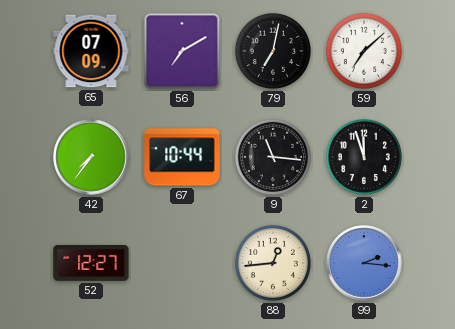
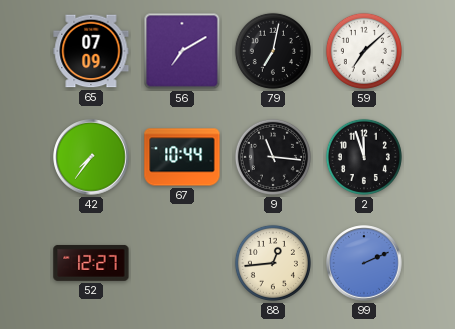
99: 2:16 -> 2:11 (364, 263)
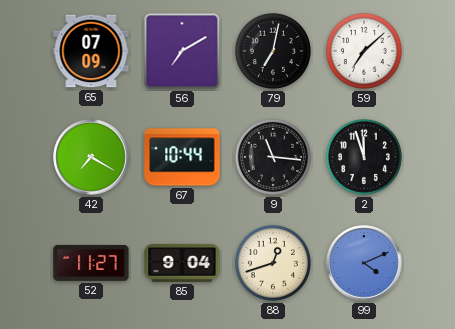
42: 7:36 -> 7:20 (91, 157)
52: 12:27 -> 11:27 (91, 263)
85: none -> 9:04 (182, 263)
88: 12:44 -> 12:42 (273, 263)
99: 2:11 -> 4:11 (364, 263)
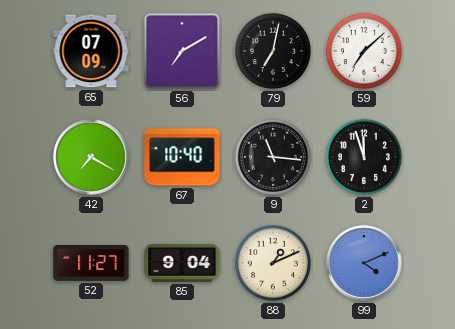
67: 10:44 -> 10:40 (182, 157)
88: 12:42 -> 1:11 (273, 263)
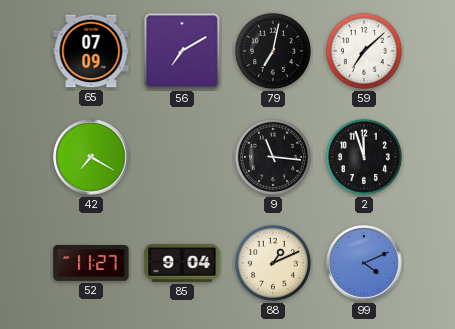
67: 10:40 -> none (182, 157)
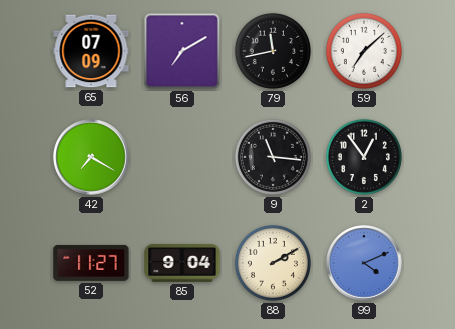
79: 7:02 -> 11:43 (273, 51)
2: 11:57 -> 12:54 (364, 157)
88: 1:11 -> 2:10 (273, 263)
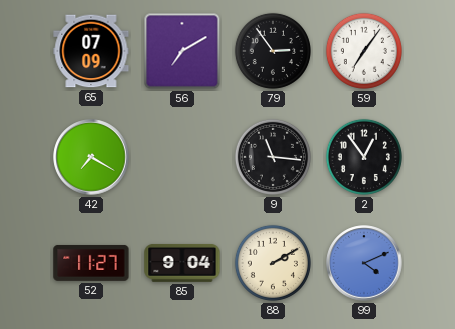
79: 11:43 -> 2:54 (273, 51)
59: 7:08 -> 7:06 (364, 51)
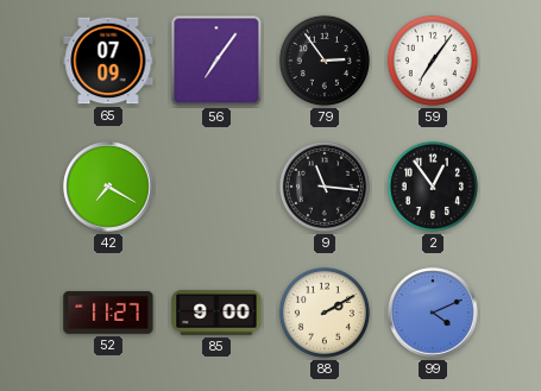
56: 7:10 -> 7:06 (216, 61)
85: 9:04 -> 9:00 (216, 313)
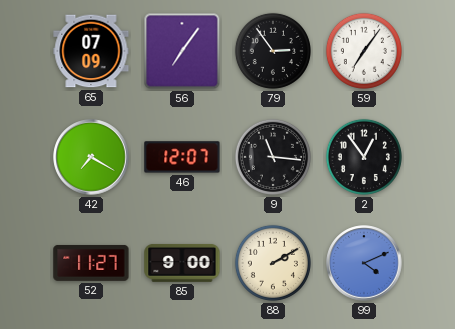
46: none -> 12:07 (182, 157)
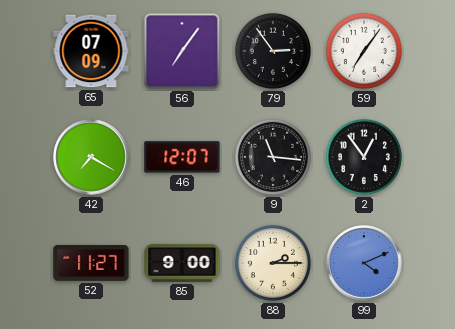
88: 2:10 -> 2:15 (273, 263)
